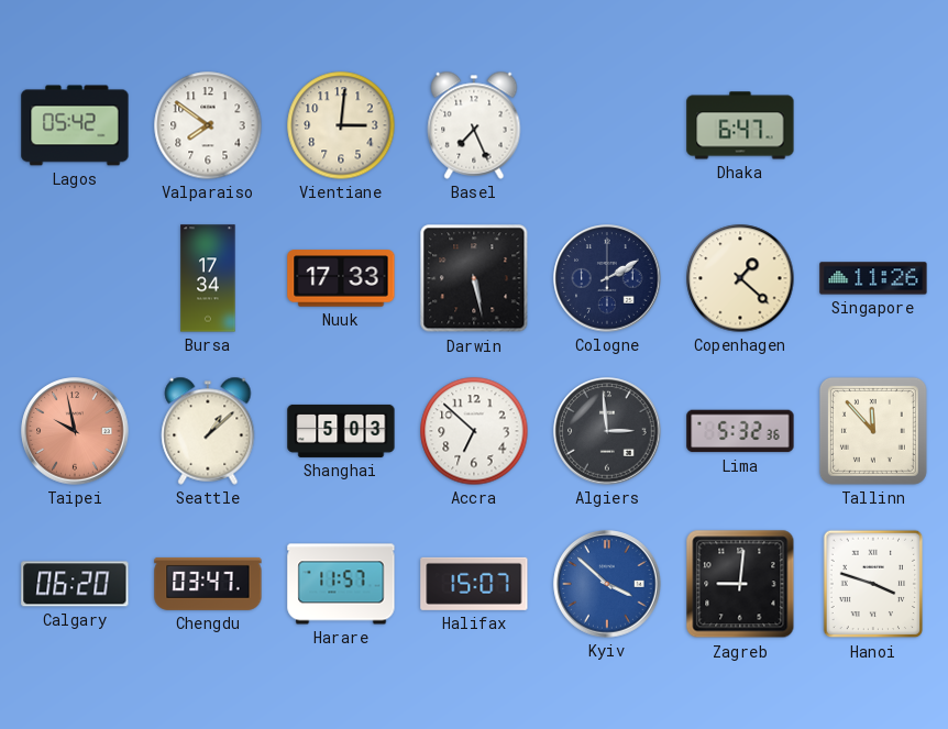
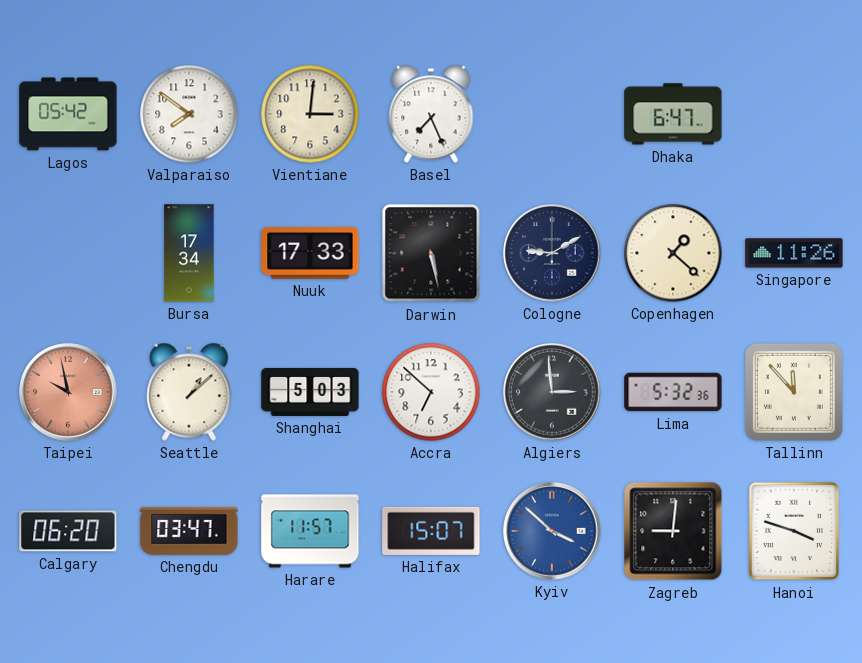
Cologne: 2:10 -> 9:10 (552, 253)
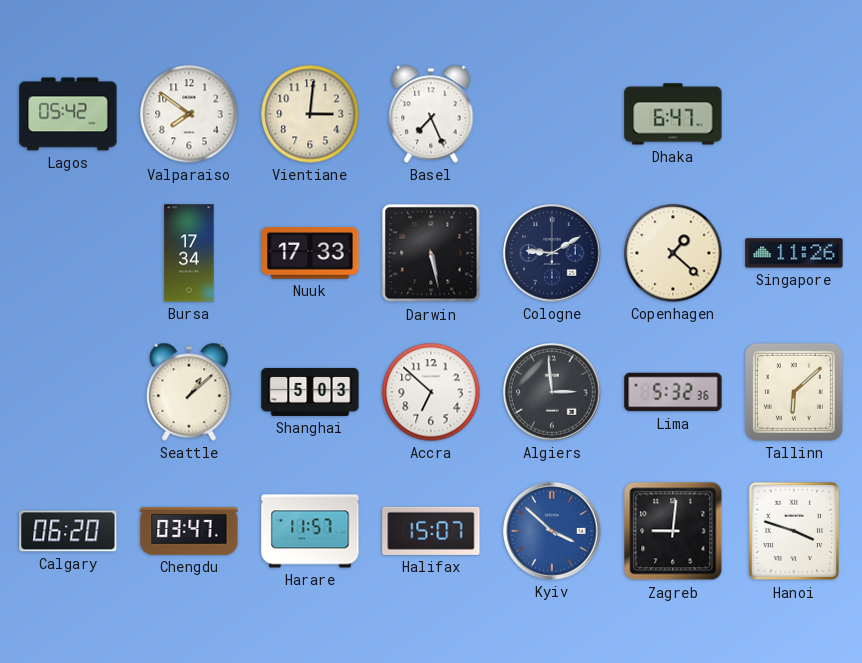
Taipei: 9:58 -> none (68, 392)
Tallinn: 11:53 -> 6:08 (794, 392)
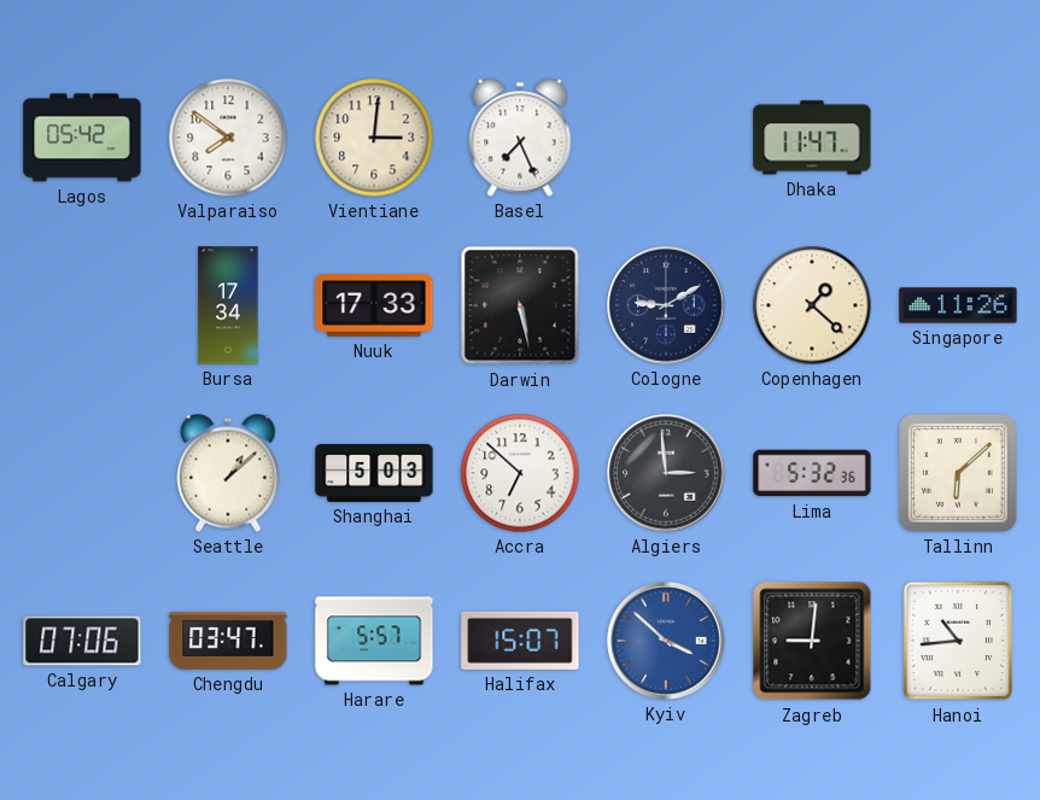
Dhaka: 6:47 -> 11:47 (812, 138)
Calgary: 06:20 -> 07:06 (82, 641)
Harare: 11:57 -> 5:57 (374, 641)
Hanoi: 3:48 -> 10:44 (958, 641)
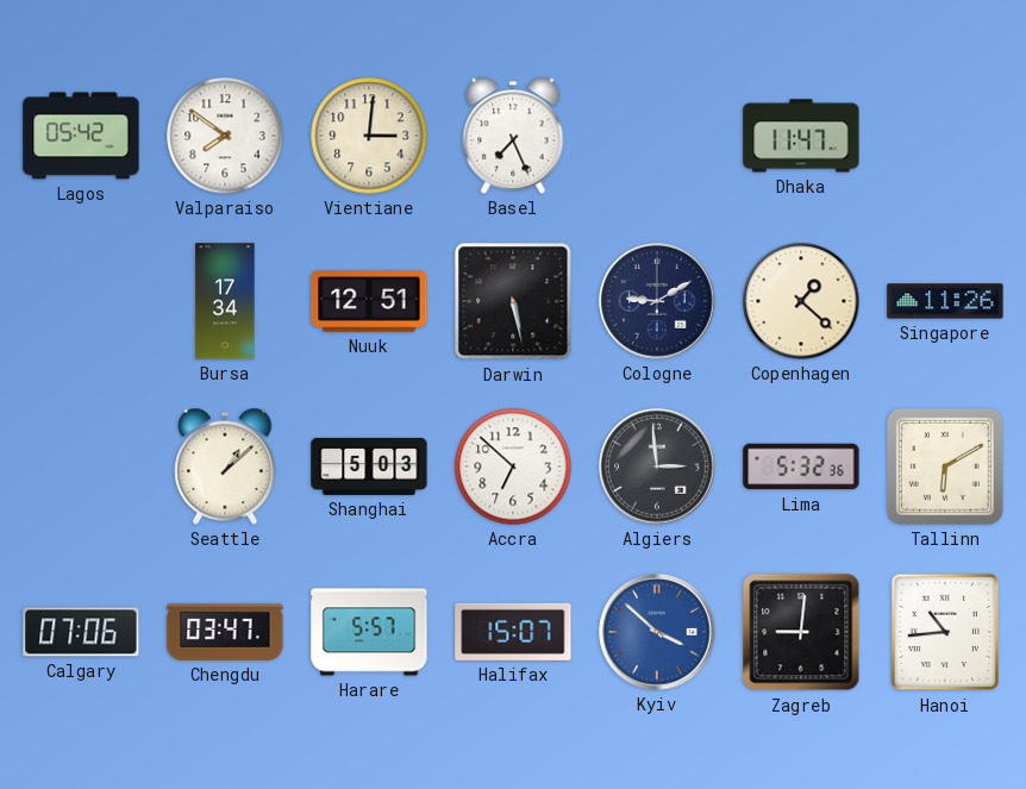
Nuuk: 17:33 -> 12:51 (369, 301)
Tallinn: 6:08 -> 6:10 (945, 466)
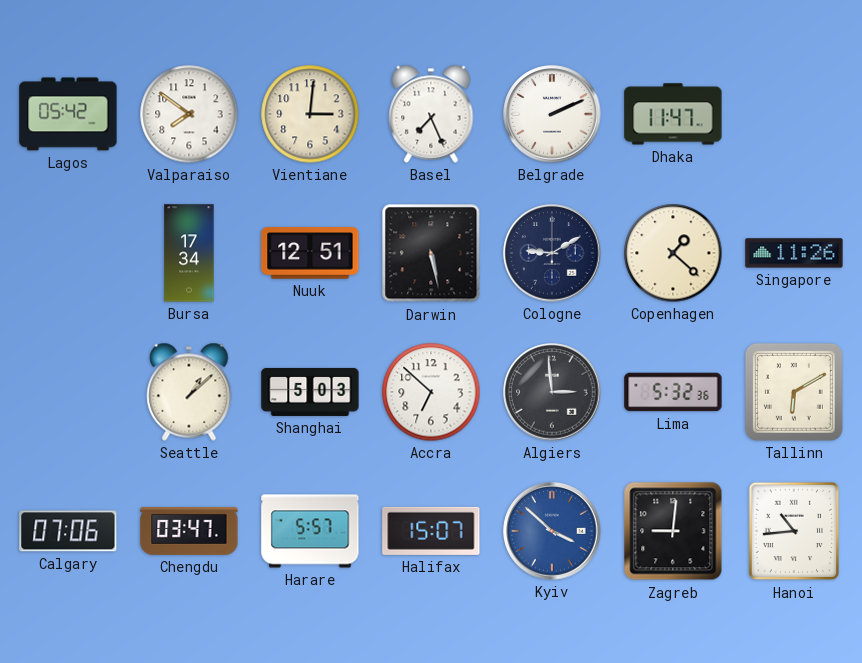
Belgrade: none -> 2:11 (552, 114)
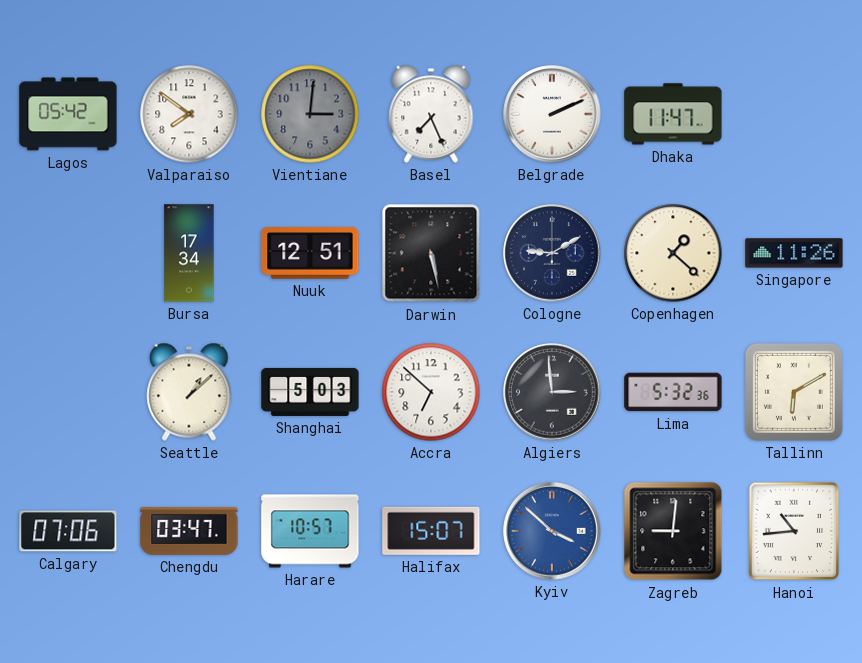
Vientiane dial: cream -> grey (310, 114)
Harare: 5:57 -> 10:57 (310, 531)
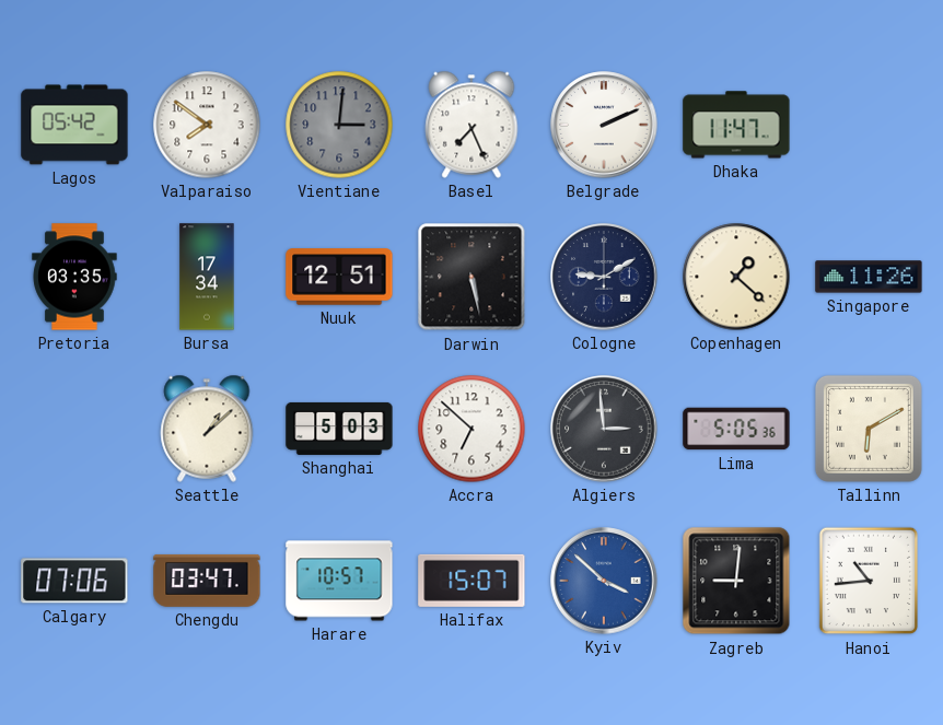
Pretoria: none -> 03:35 (74, 277)
Lima: 5:32 -> 5:05 (736, 429)
